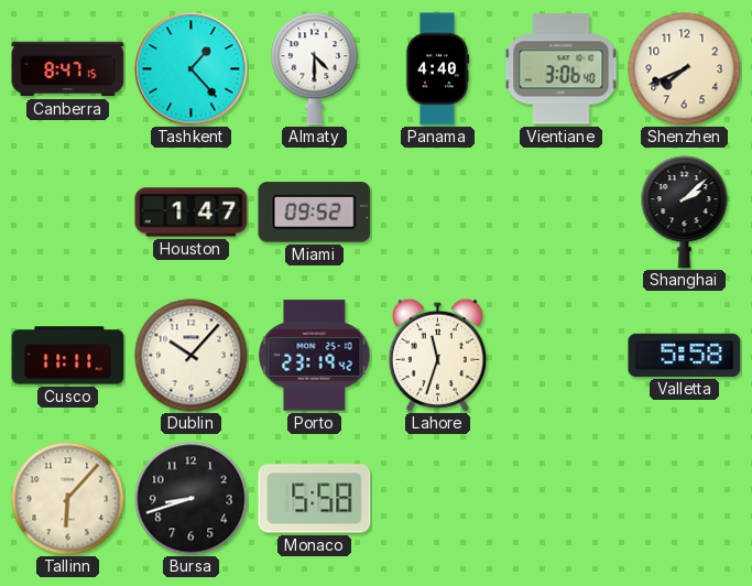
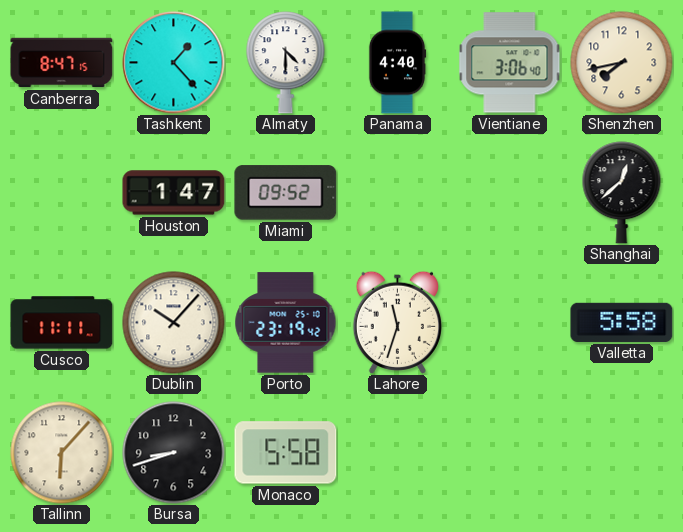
Shenzhen: 7:41 -> 7:43 (622, 63)
Shanghai: 2:08 -> 12:38 (622, 193)
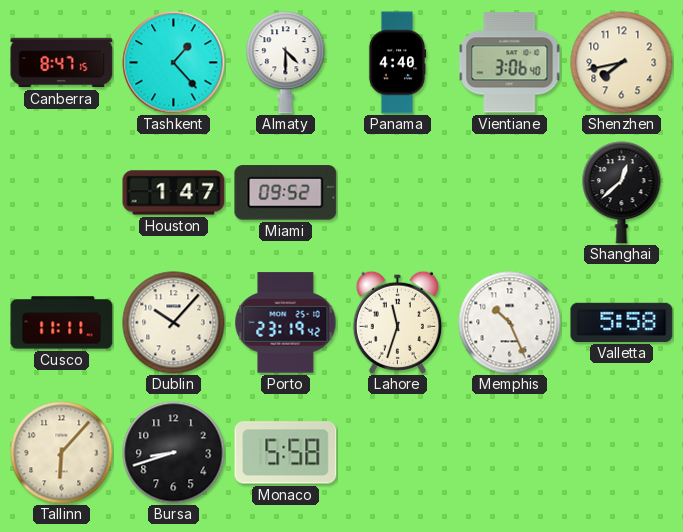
Memphis: none -> 10:26 (510, 323)
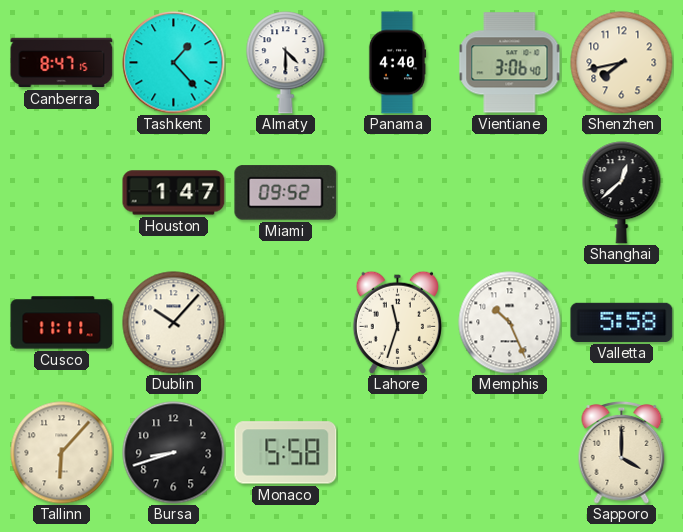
Porto: 23:19 -> none (286, 323)
Sapporo: none -> 4:00 (622, 452)
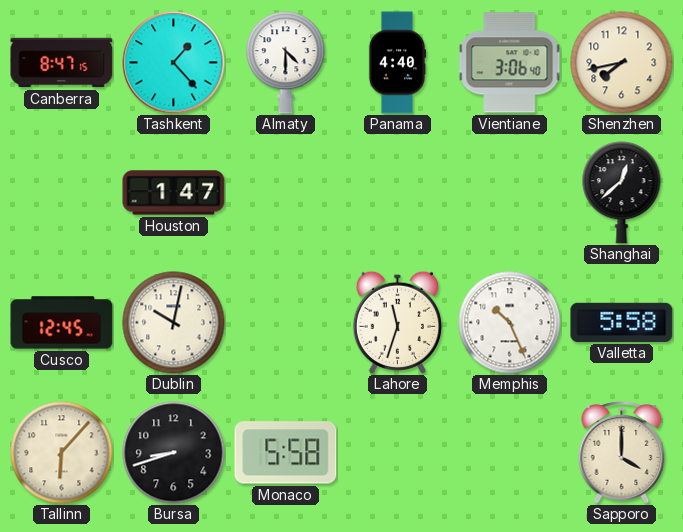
Miami: 09:52 -> none (286, 193)
Cusco: 11:11 -> 12:45 (62, 323)
Dublin: 10:07 -> 10:02 (174, 323)
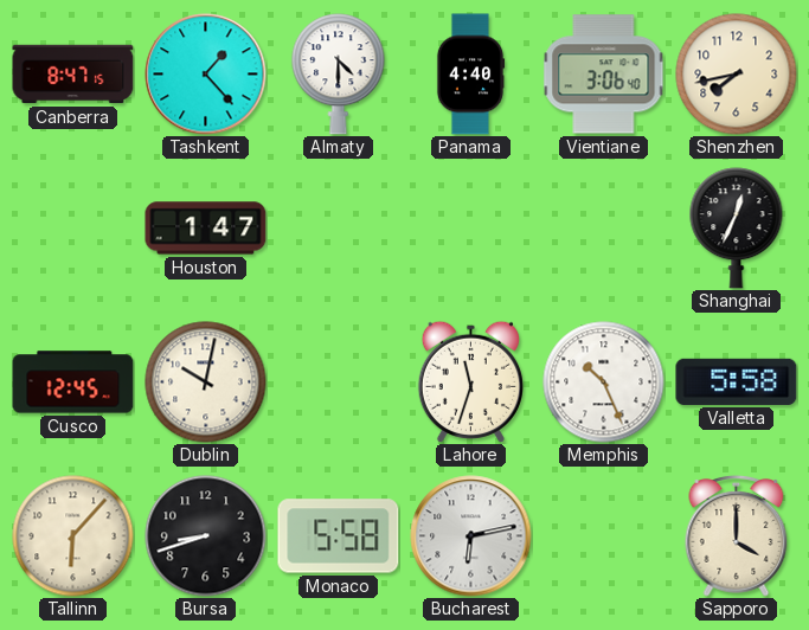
Shanghai: 12:38 -> 12:34 (737, 229)
Bucharest: none -> 6:13 (471, 536)
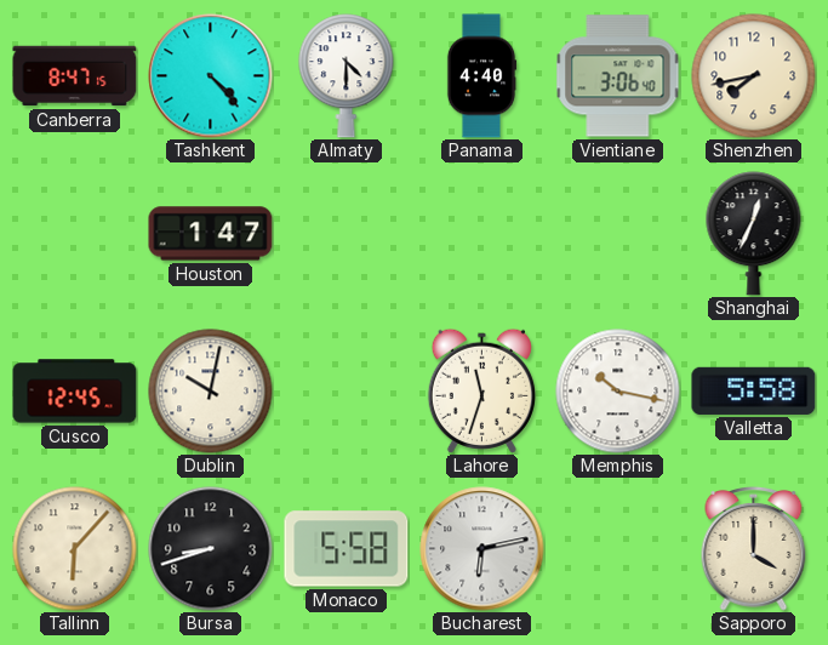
Tashkent: 1:23 -> 4:23 (211, 76)
Memphis: 10:26 -> 10:17 (618, 392)
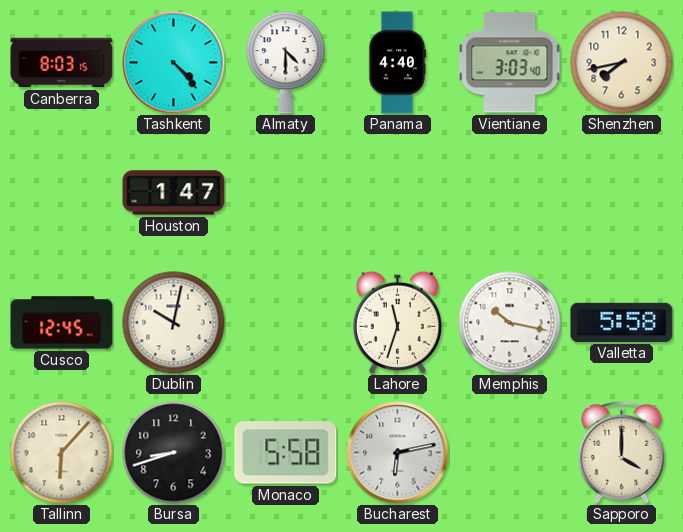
Canberra: 8:47 -> 8:03 (62, 63)
Vientiane: 3:06 -> 3:03 (510, 63)
Shanghai: 12:34 -> none (754, 234)
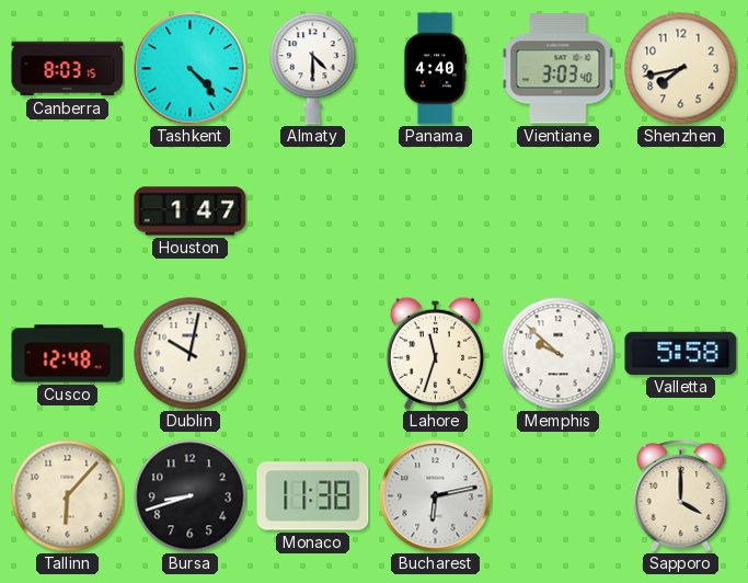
Cusco: 12:45 -> 12:48 (68, 354)
Memphis: 10:17 -> 9:52 (559, 354)
Monaco: 5:58 -> 11:38 (313, 496)
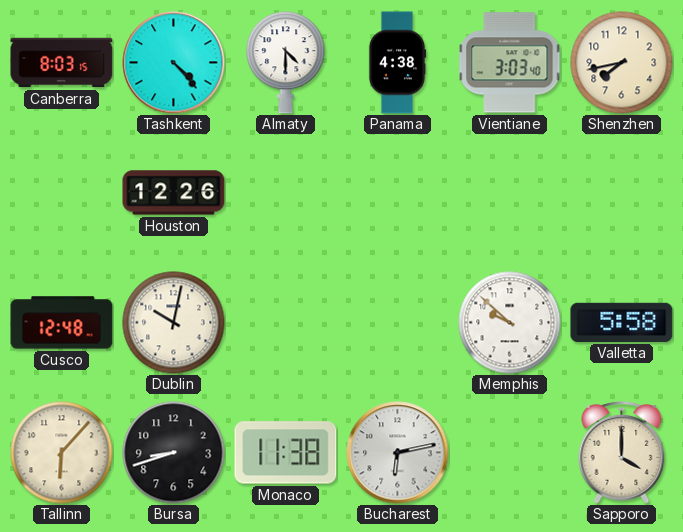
Panama: 4:40 -> 4:38 (397, 63)
Houston: 1:47 -> 12:26 (174, 193)
Lahore: 11:33 -> none (435, 353)
